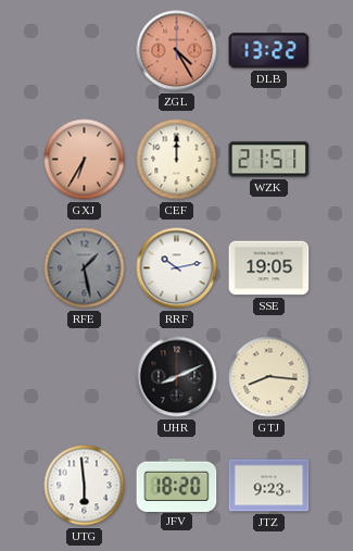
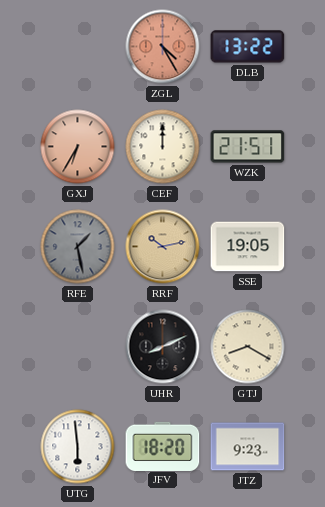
RRF dial: white -> champagne (163, 247)
GTJ: 8:16 -> 8:20 (248, 347)
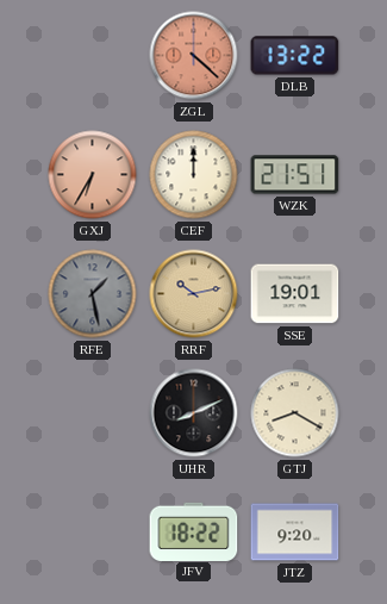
ZGL: 4:25 -> 4:22 (194, 56)
SSE: 19:05 -> 19:01 (295, 294)
UTG: 5:59 -> none (78, 447)
JFV: 18:20 -> 18:22 (194, 531)
JTZ: 9:23 -> 9:20 (295, 533)
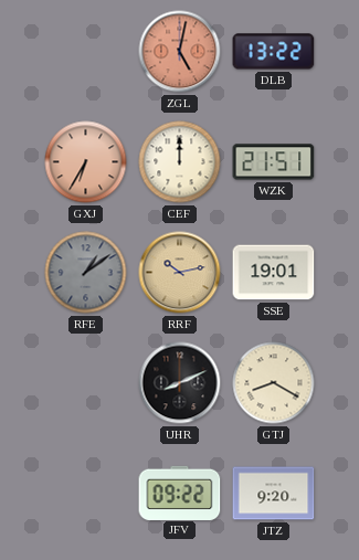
ZGL: 4:22 -> 5:02 (180, 52)
RFE: 1:28 -> 1:09 (86, 273)
JFV: 18:22 -> 09:22 (180, 493)
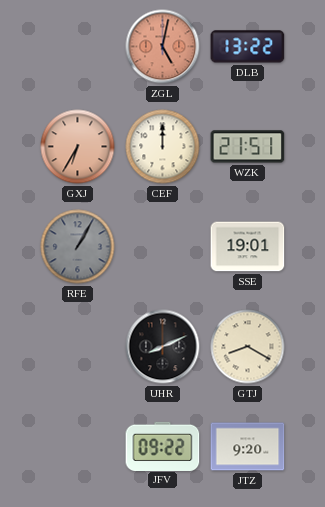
RFE: 1:09 -> 1:05 (78, 247)
RRF: 10:13 -> none (180, 273)
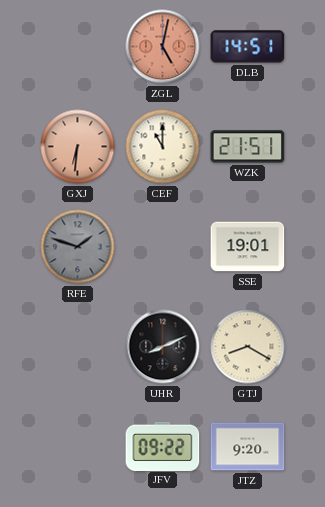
DLB: 13:22 -> 14:51 (248, 47)
GXJ: 6:35 -> 6:31 (78, 147)
CEF: 12:00 -> 11:00 (163, 147)
RFE: 1:05 -> 1:48 (78, 247)
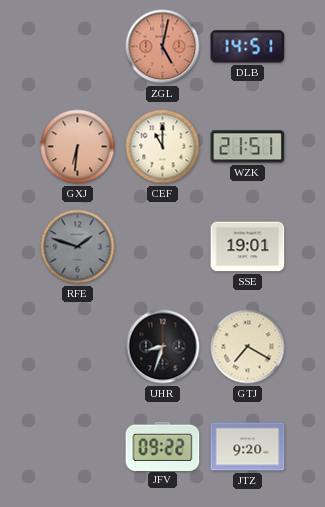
UHR: 8:11 -> 8:33 (163, 347)
GTJ: 8:20 -> 7:20 (248, 347)
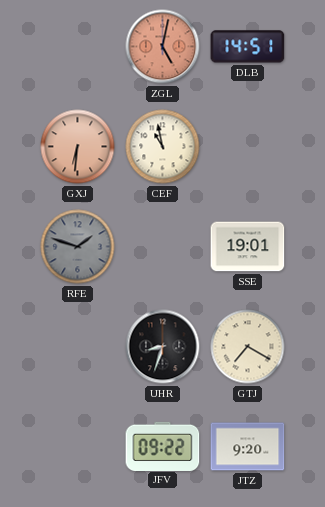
CEF: 11:00 -> 10:58 (163, 147)
WZK: 21:51 -> none (248, 147)
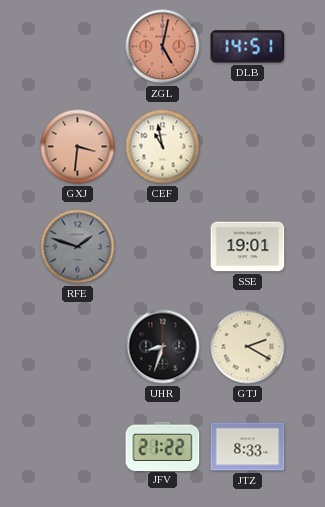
GXJ: 6:31 -> 3:31 (78, 147)
GTJ: 7:20 -> 2:20 (248, 347)
JFV: 09:22 -> 21:22 (163, 446)
JTZ: 9:20 -> 8:33 (248, 447)
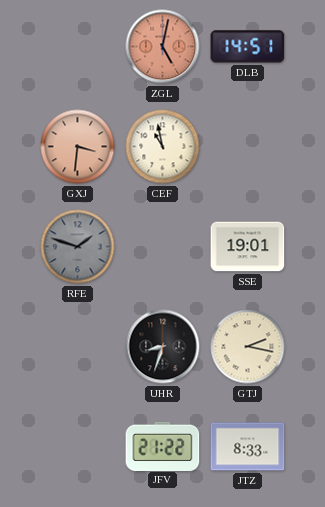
GTJ: 2:20 -> 2:17 (248, 347)
